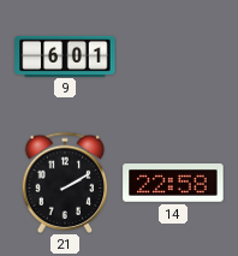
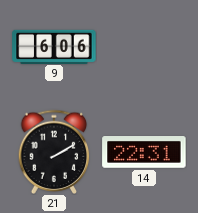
9: 6:01 -> 6:06 (54, 46)
14: 22:58 -> 22:31 (144, 153)
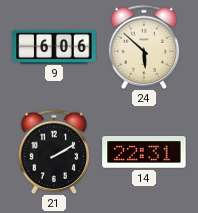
24: none -> 5:52 (144, 46)
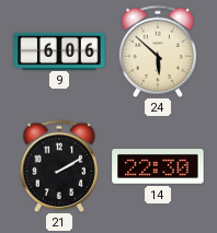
14: 22:31 -> 22:30 (158, 167)
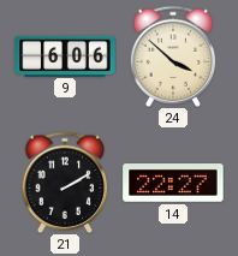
24: 5:52 -> 3:52 (173, 55)
14: 22:30 -> 22:27 (173, 184)
